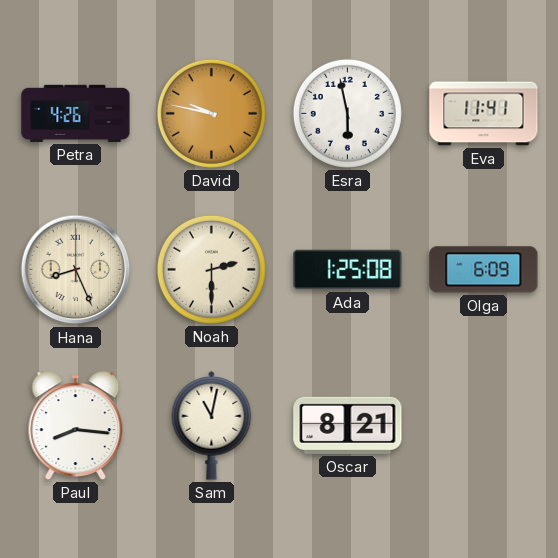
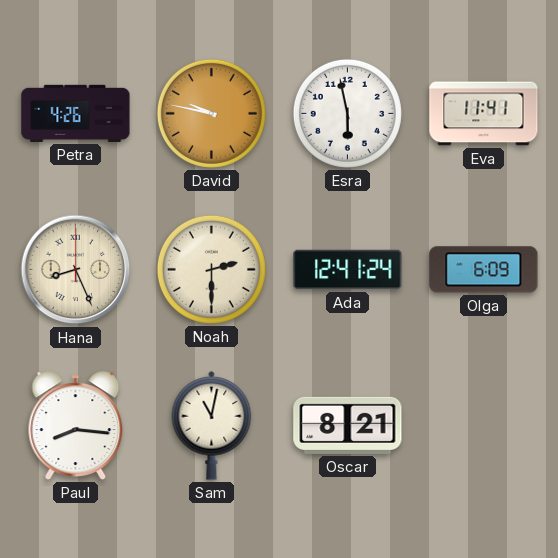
Ada: 1:25 -> 12:41 (348, 270)
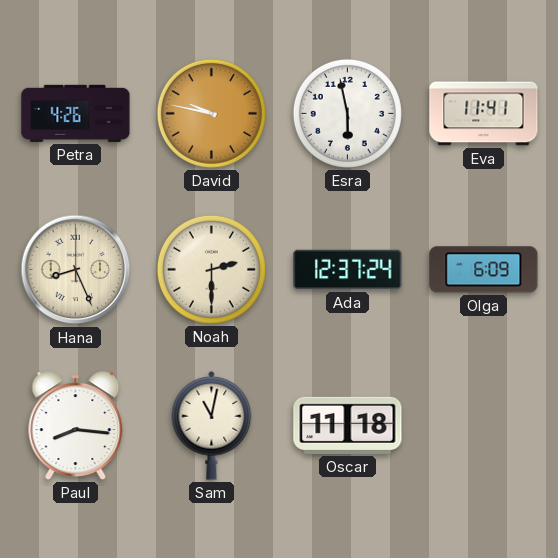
Ada: 12:41 -> 12:37 (348, 270)
Oscar: 8:21 -> 11:18 (348, 425)
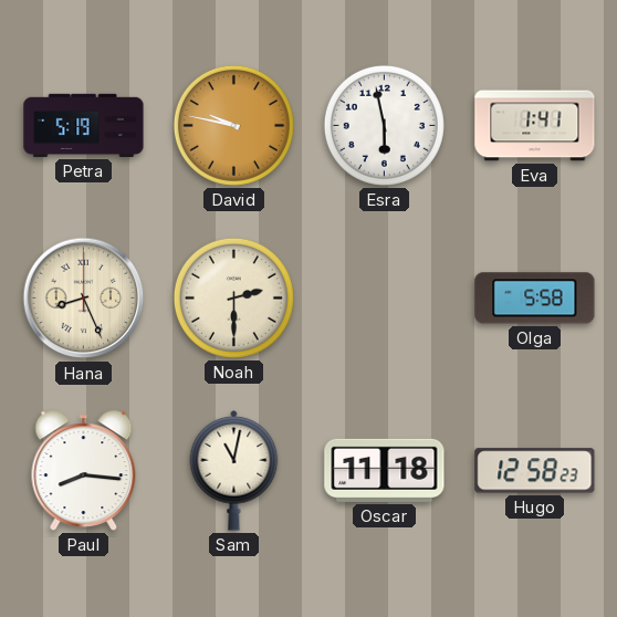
Petra: 4:26 -> 5:19 (84, 125)
Eva: 11:41 -> 1:41 (535, 126)
Ada: 12:37 -> none (348, 270)
Olga: 6:09 -> 5:58 (535, 299)
Hugo: none -> 12:58 (535, 471)
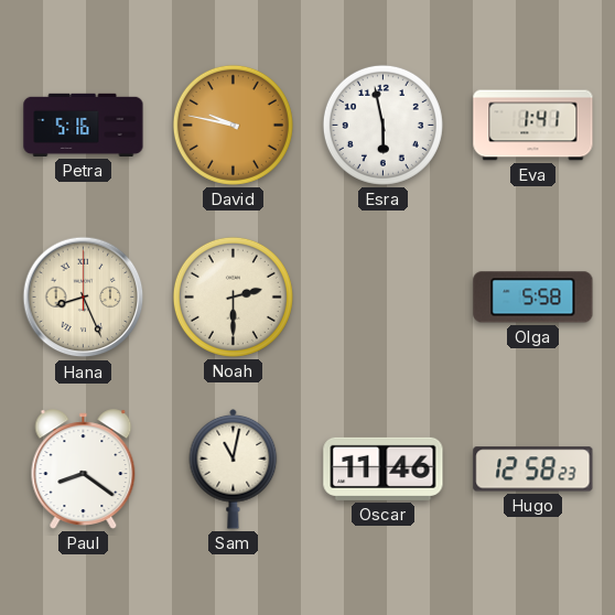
Petra: 5:19 -> 5:16 (84, 125)
Paul: 8:16 -> 8:21 (84, 470)
Oscar: 11:18 -> 11:46 (384, 468)
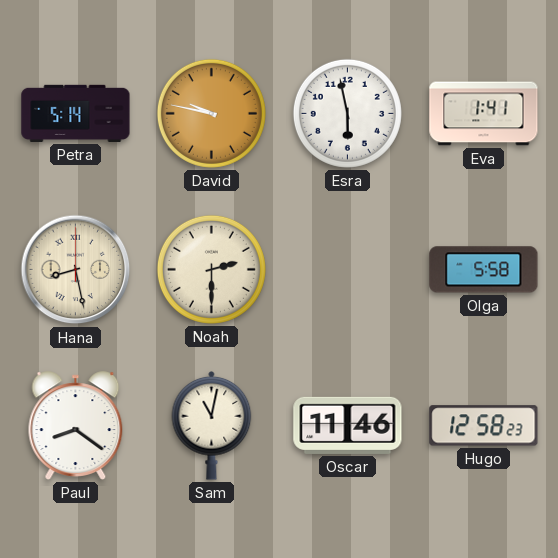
Petra: 5:16 -> 5:14 (76, 113)
Hana: 8:26 -> 8:28 (76, 270)
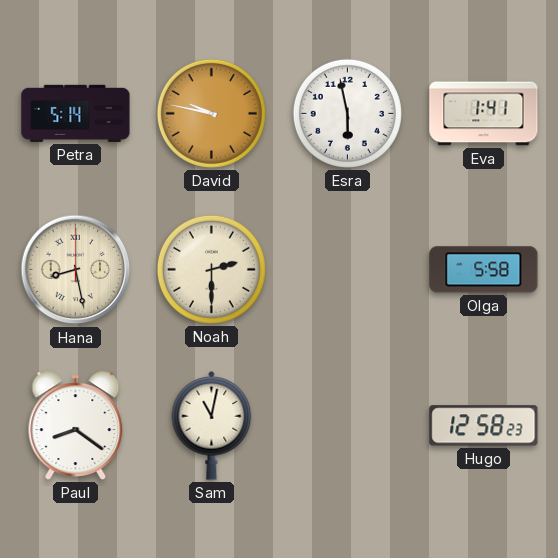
Oscar: 11:46 -> none (348, 425)
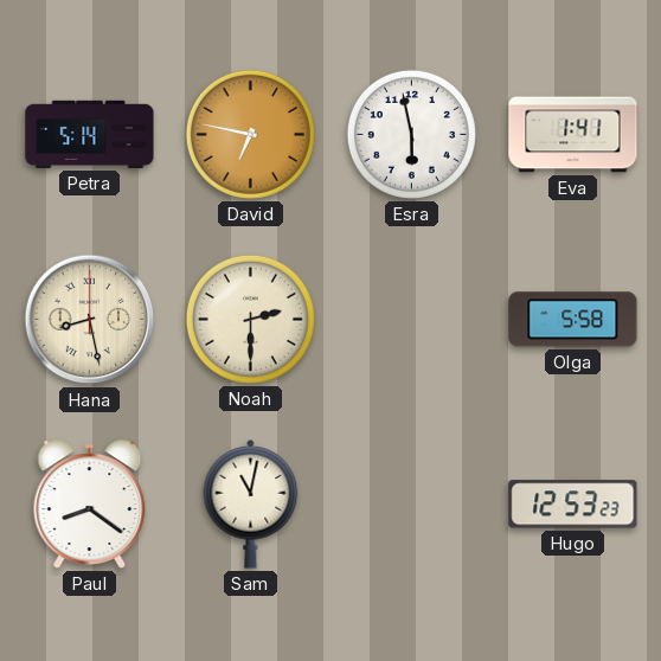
David: 9:47 -> 6:47 (250, 134)
Hugo: 12:58 -> 12:53 (573, 505)
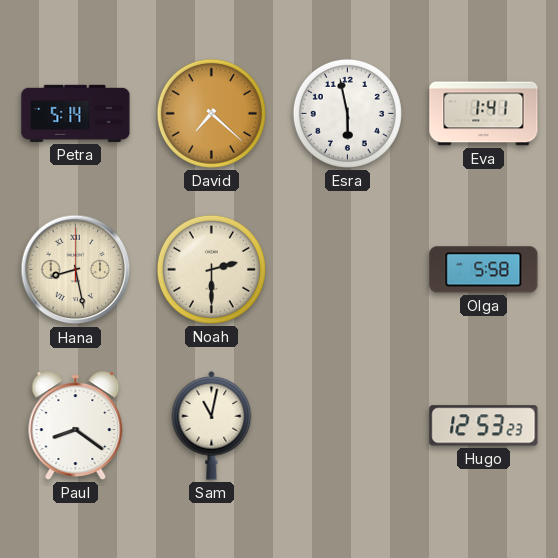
David: 6:47 -> 7:22 (211, 113)
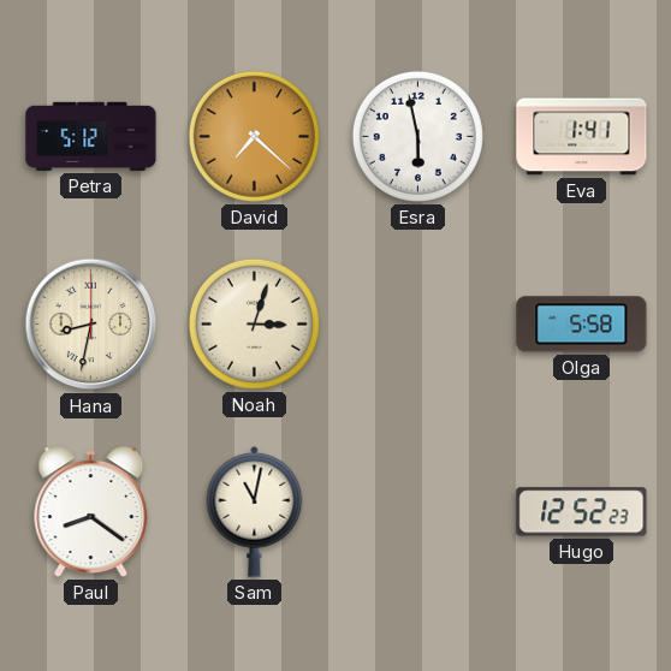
Petra: 5:14 -> 5:12 (91, 136)
Hana: 8:28 -> 8:32 (91, 325)
Noah: 2:30 -> 3:03 (254, 323)
Hugo: 12:53 -> 12:52 (582, 512)
